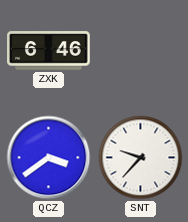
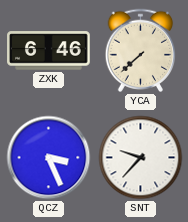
YCA: none -> 7:38 (141, 51)
QCZ: 3:39 -> 3:26 (49, 158)
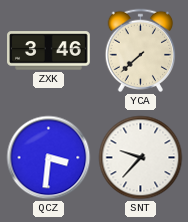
ZXK: 6:46 -> 3:46 (49, 51)
QCZ: 3:26 -> 3:31 (49, 158)
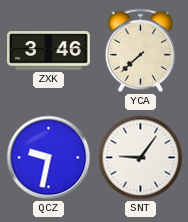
QCZ: 3:31 -> 9:32 (49, 158)
SNT: 9:37 -> 9:06 (141, 158)
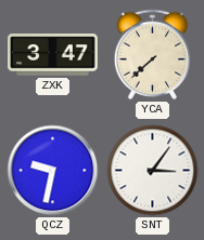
ZXK: 3:46 -> 3:47 (53, 55)
SNT: 9:06 -> 3:06 (153, 171)
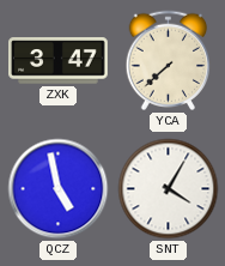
QCZ: 9:32 -> 4:58 (59, 189)
SNT: 3:06 -> 4:05 (169, 189)
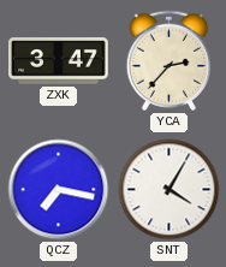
YCA: 7:38 -> 2:37 (169, 61)
QCZ: 4:58 -> 7:17 (59, 190)
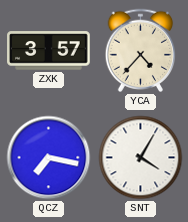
ZXK: 3:47 -> 3:57 (49, 51)
YCA: 2:37 -> 4:37 (141, 51)
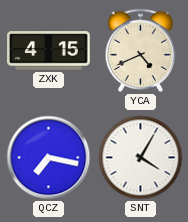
ZXK: 3:57 -> 4:15 (49, 51)
YCA: 4:37 -> 4:41 (141, 51)
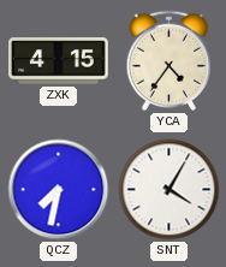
YCA: 4:41 -> 4:36 (169, 61)
QCZ: 7:17 -> 7:32 (59, 190)
